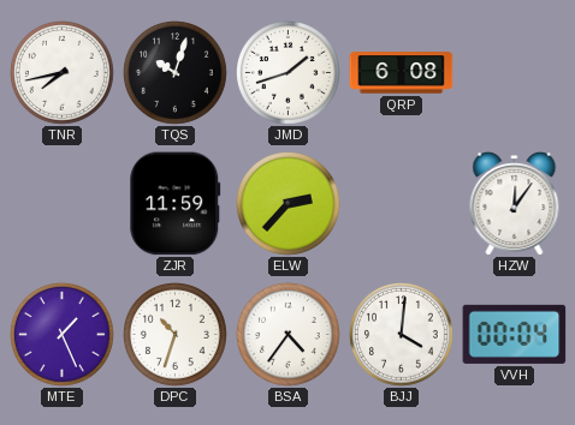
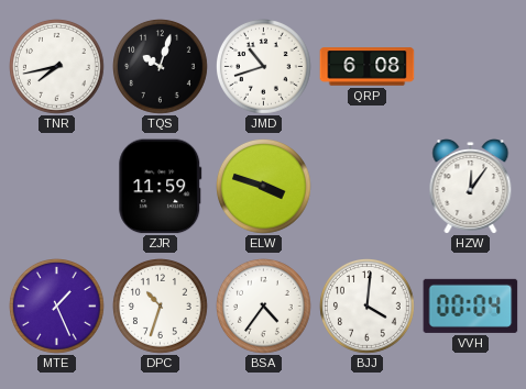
JMD: 1:42 -> 10:42 (264, 67)
ELW: 2:37 -> 3:48 (264, 187)
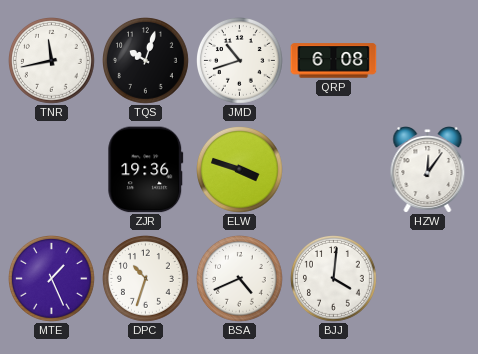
TNR: 7:43 -> 11:43 (52, 61)
ZJR: 11:59 -> 19:36 (146, 170)
BSA: 4:36 -> 4:41 (240, 279)
VVH: 00:04 -> none (471, 305)
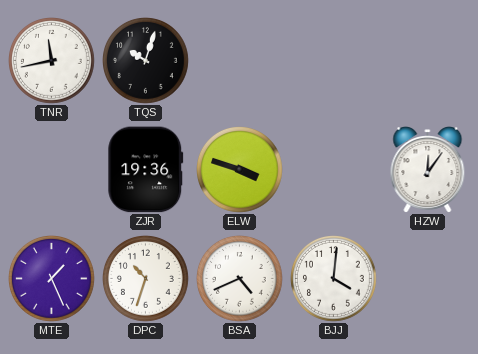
JMD: 10:42 -> none (240, 61)
QRP: 6:08 -> none (334, 61)
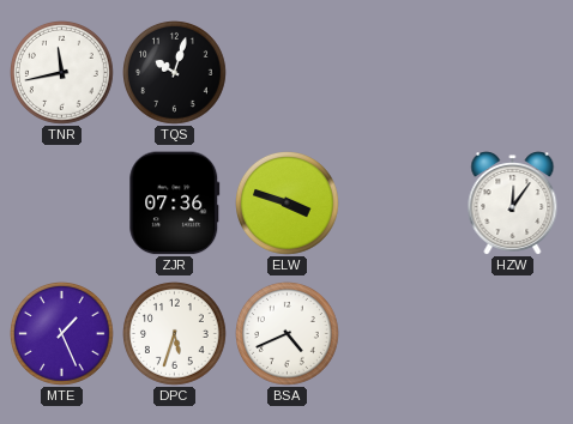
ZJR: 19:36 -> 07:36 (175, 204)
DPC: 10:33 -> 5:33 (175, 334)
BJJ: 4:01 -> none (334, 279)
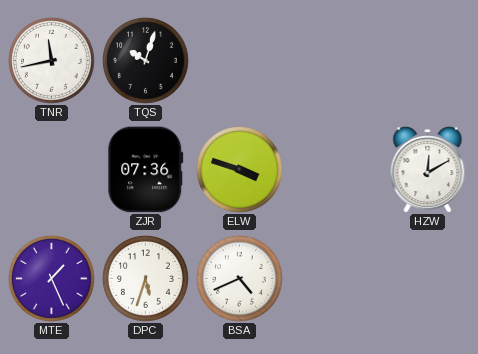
HZW: 12:06 -> 12:10 (428, 170)
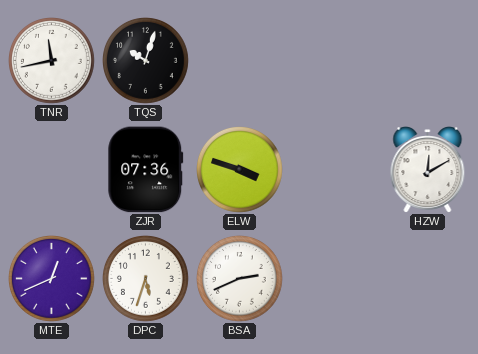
MTE: 1:26 -> 12:41 (52, 279)
BSA: 4:41 -> 2:41 (240, 279)
